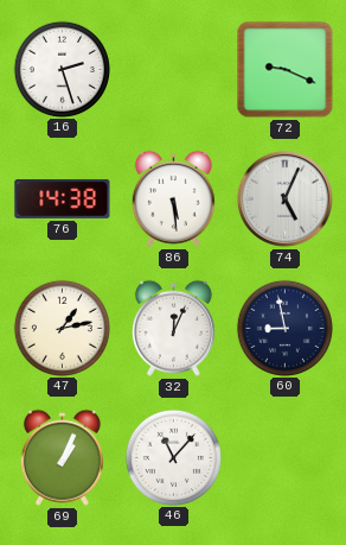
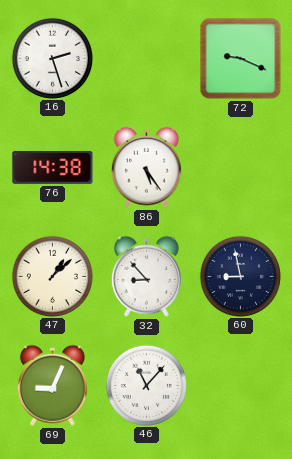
86: 5:29 -> 5:24 (146, 167)
74: 5:04 -> none (284, 198)
47: 1:13 -> 1:08 (52, 276)
32: 12:04 -> 8:53 (146, 276)
69: 1:04 -> 9:04 (52, 385)
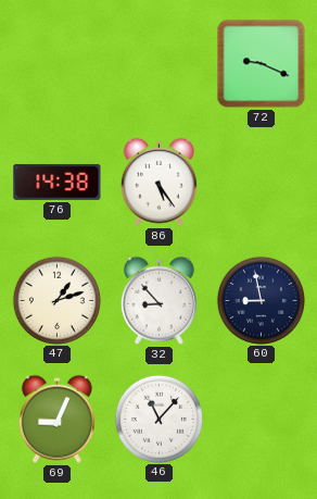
16: 2:27 -> none (52, 58)
47: 1:08 -> 1:12 (56, 300)
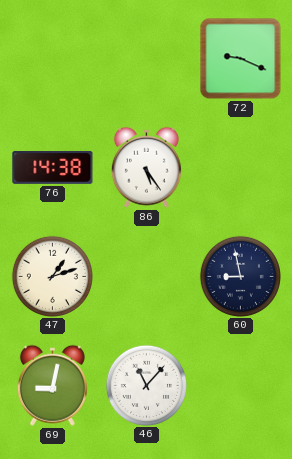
32: 8:53 -> none (158, 300)
69: 9:04 -> 9:02 (52, 385)
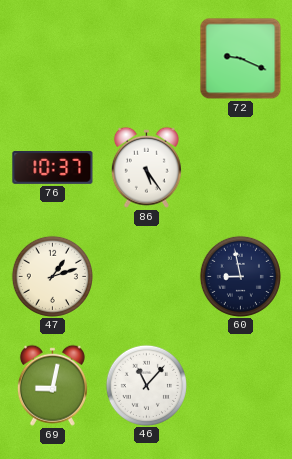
76: 14:38 -> 10:37 (53, 167)
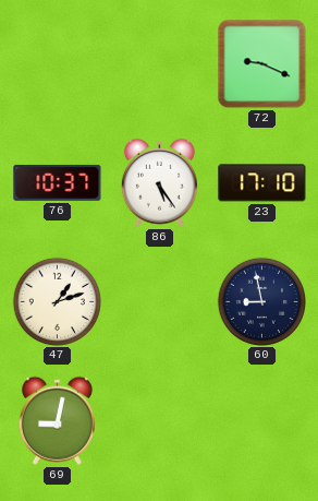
23: none -> 17:10 (262, 183)
46: 11:07 -> none (146, 385)
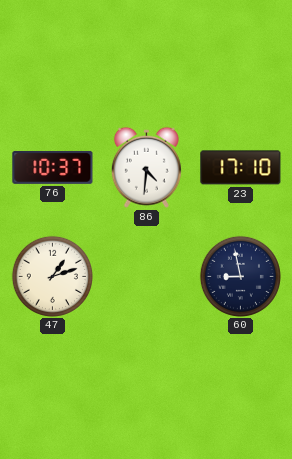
72: 9:19 -> none (262, 64)
86: 5:24 -> 4:31 (146, 167)
69: 9:02 -> none (57, 420)
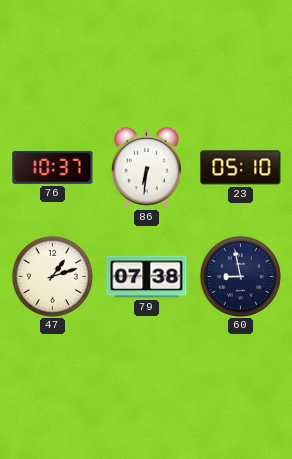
86: 4:31 -> 6:31 (146, 167)
23: 17:10 -> 05:10 (241, 168)
79: none -> 07:38 (147, 277)
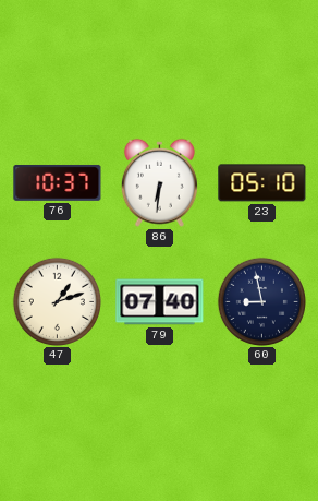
79: 07:38 -> 07:40 (160, 302)
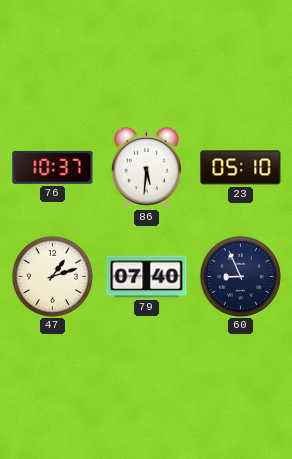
86: 6:31 -> 5:31 (146, 167)
60: 8:58 -> 8:56 (240, 276)
